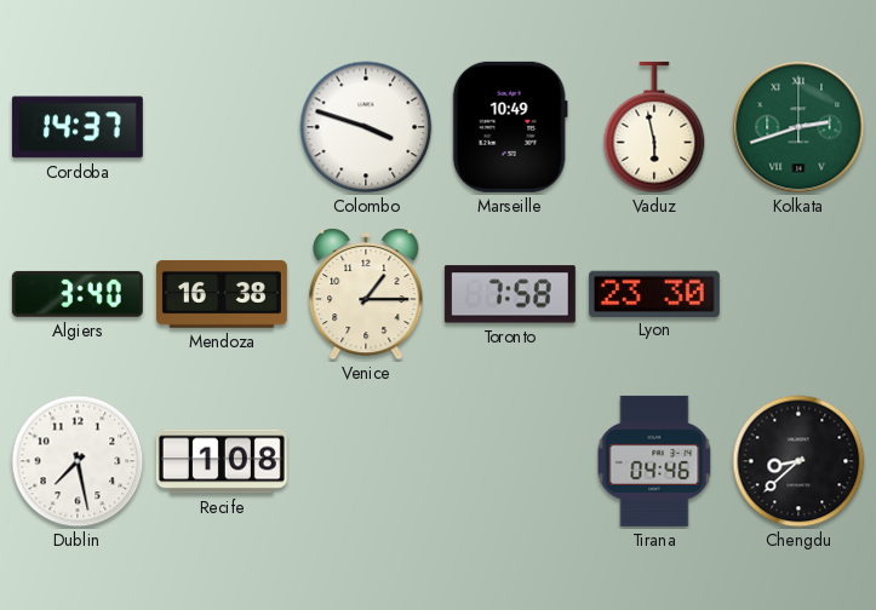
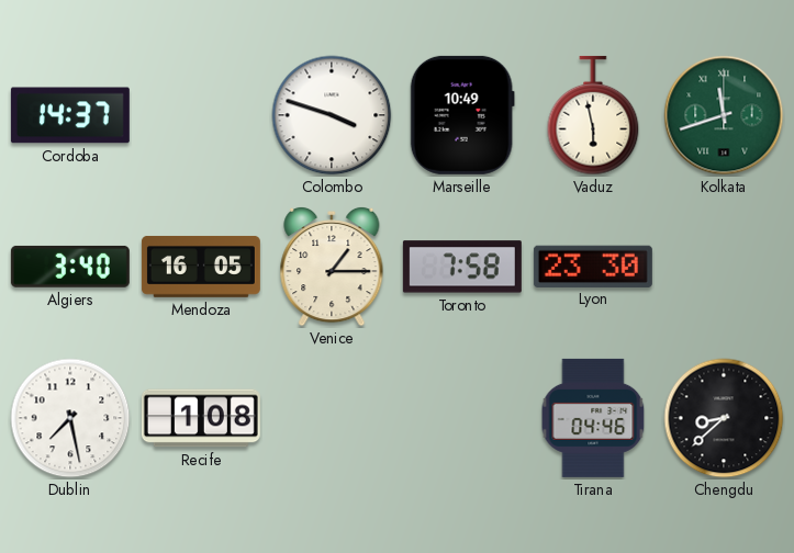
Kolkata: 2:42 -> 11:42 (724, 115)
Mendoza: 16:38 -> 16:05 (201, 267)
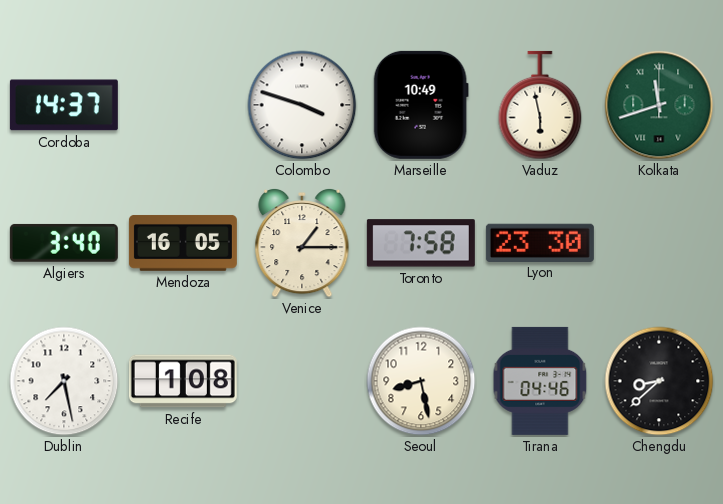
Seoul: none -> 8:28 (421, 381)
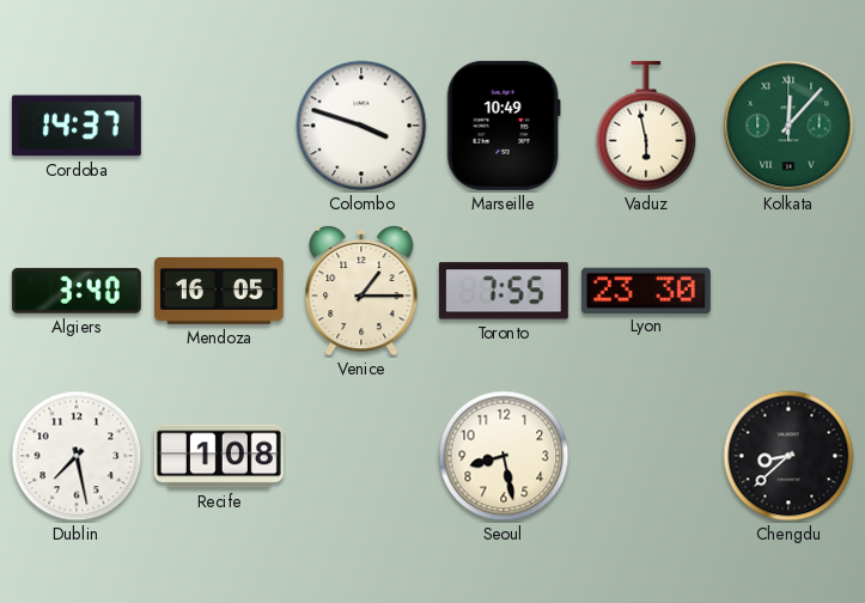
Kolkata: 11:42 -> 12:07 (788, 126)
Toronto: 7:58 -> 7:55 (504, 291)
Tirana: 04:46 -> none (540, 381)
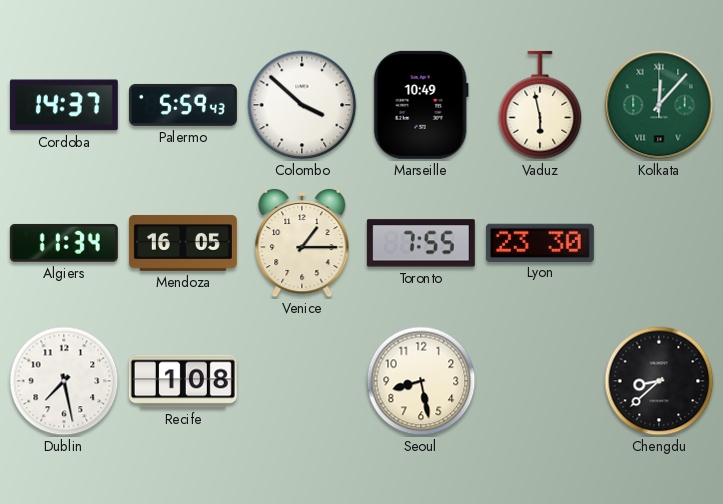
Palermo: none -> 5:59 (183, 105)
Colombo: 3:48 -> 3:52 (302, 105)
Algiers: 3:40 -> 11:34 (64, 243)
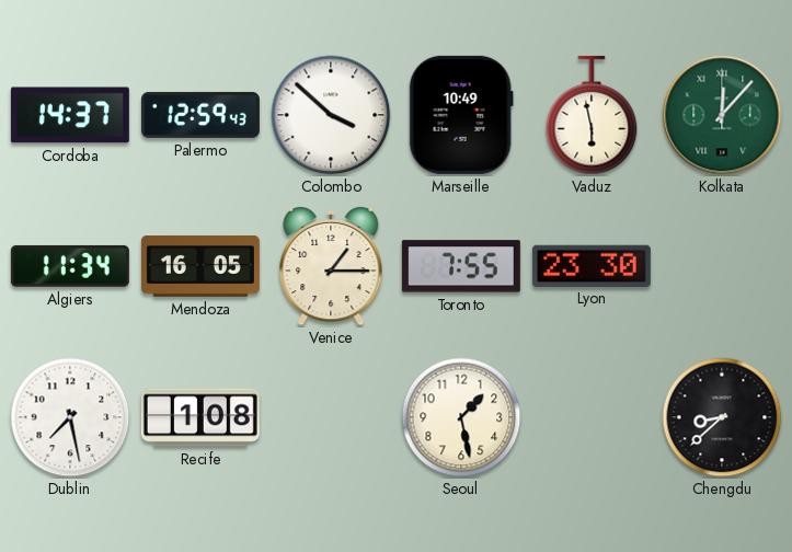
Palermo: 5:59 -> 12:59 (200, 115)
Seoul: 8:28 -> 1:28 (461, 417)
